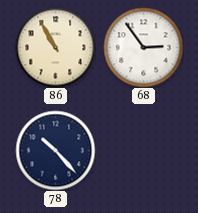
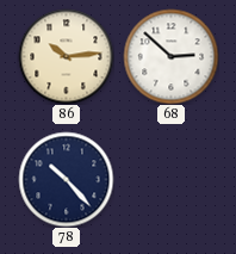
86: 10:55 -> 10:14 (66, 56)
68: 2:54 -> 2:52 (170, 56)
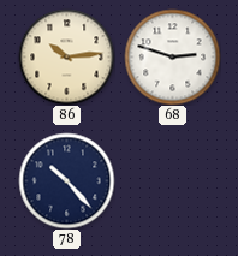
68: 2:52 -> 2:48 (172, 56)
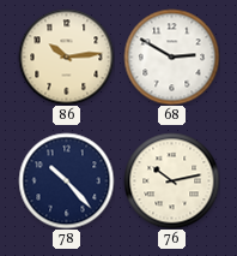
68: 2:48 -> 2:50 (171, 56)
76: none -> 10:13 (171, 180)
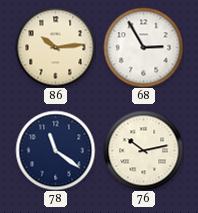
68: 2:50 -> 2:55 (143, 47)
78: 10:23 -> 11:21 (55, 150)
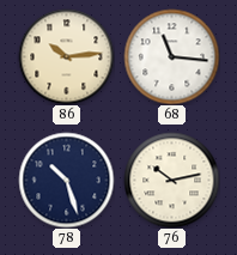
68: 2:55 -> 11:16 (171, 56)
78: 11:21 -> 10:27 (66, 180)
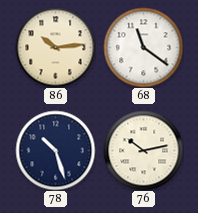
68: 11:16 -> 11:21 (143, 47)
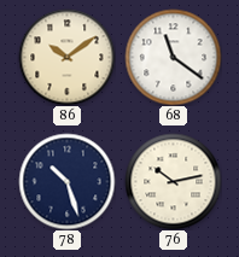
86: 10:14 -> 10:09 (66, 57)
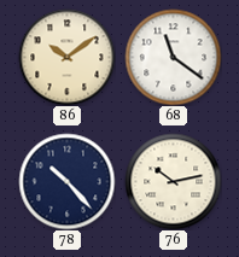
78: 10:27 -> 10:23 (66, 181)
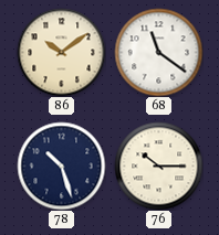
78: 10:23 -> 10:27 (61, 165)
76: 10:13 -> 10:15 (158, 165)
